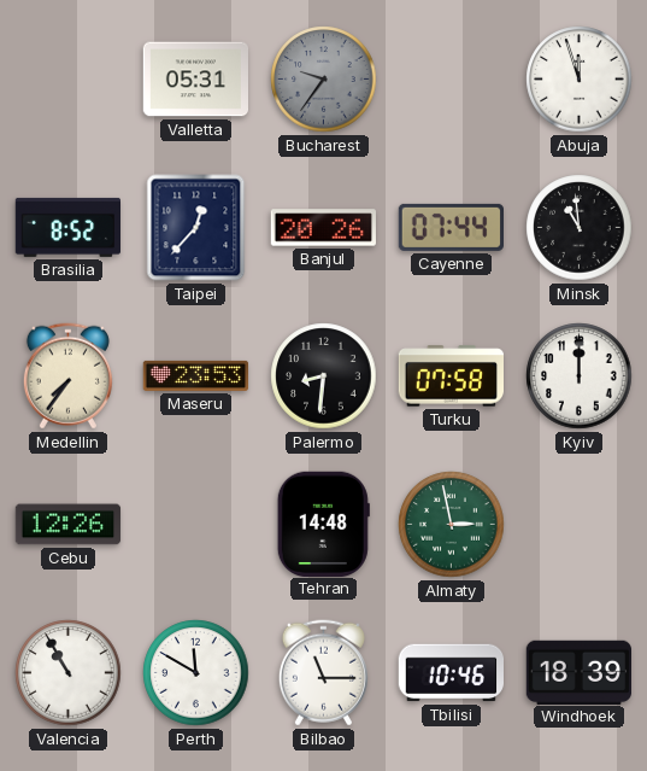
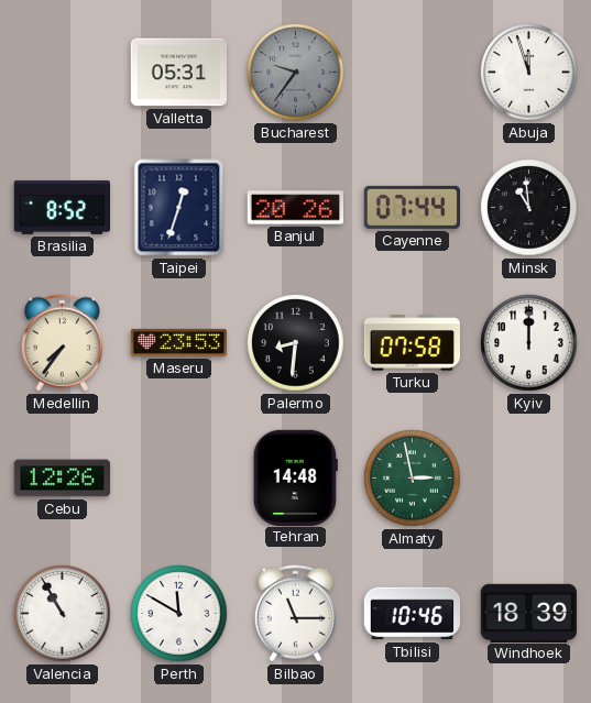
Taipei: 12:37 -> 12:33 (179, 208)
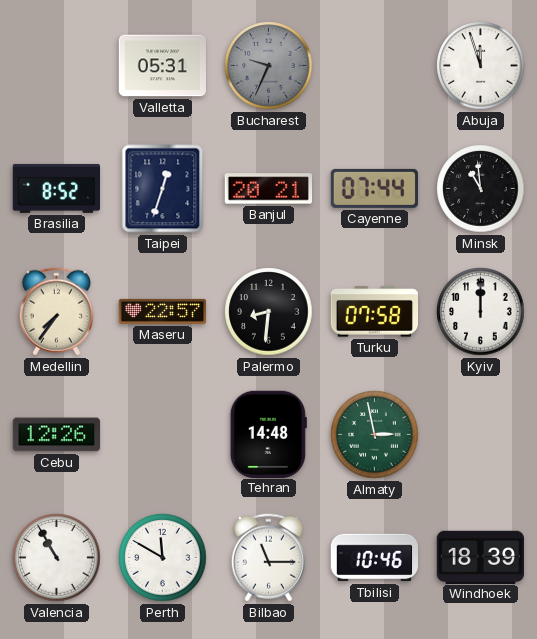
Bucharest: 9:36 -> 9:34 (269, 66)
Banjul: 20:26 -> 20:21 (268, 189)
Maseru: 23:53 -> 22:57 (163, 311)
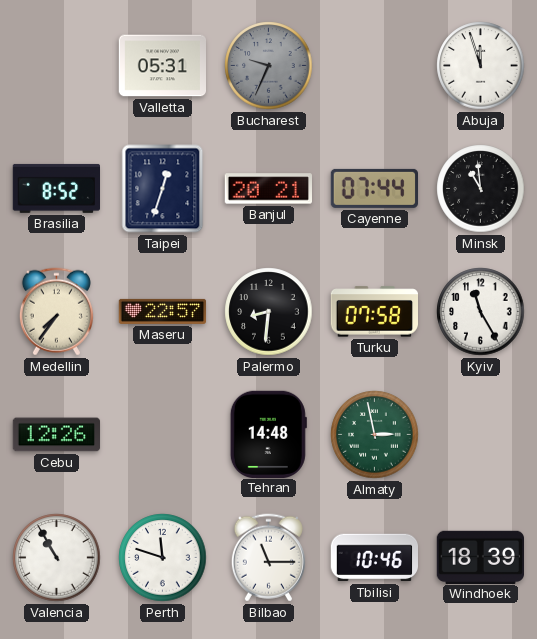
Kyiv: 12:00 -> 11:25 (481, 312)
Perth: 11:50 -> 11:48 (163, 558)
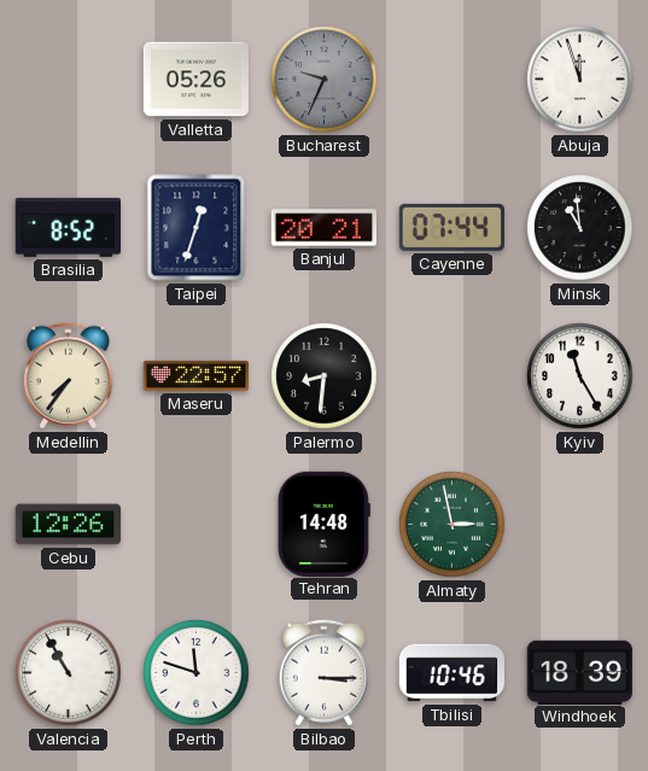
Valletta: 05:31 -> 05:26 (197, 80)
Turku: 07:58 -> none (374, 312)
Bilbao: 11:15 -> 3:15 (323, 673)
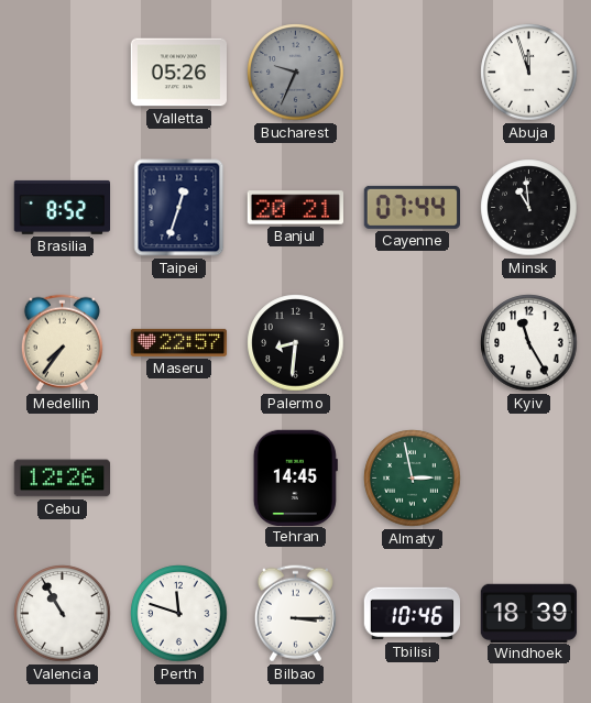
Tehran: 14:48 -> 14:45 (295, 477)
